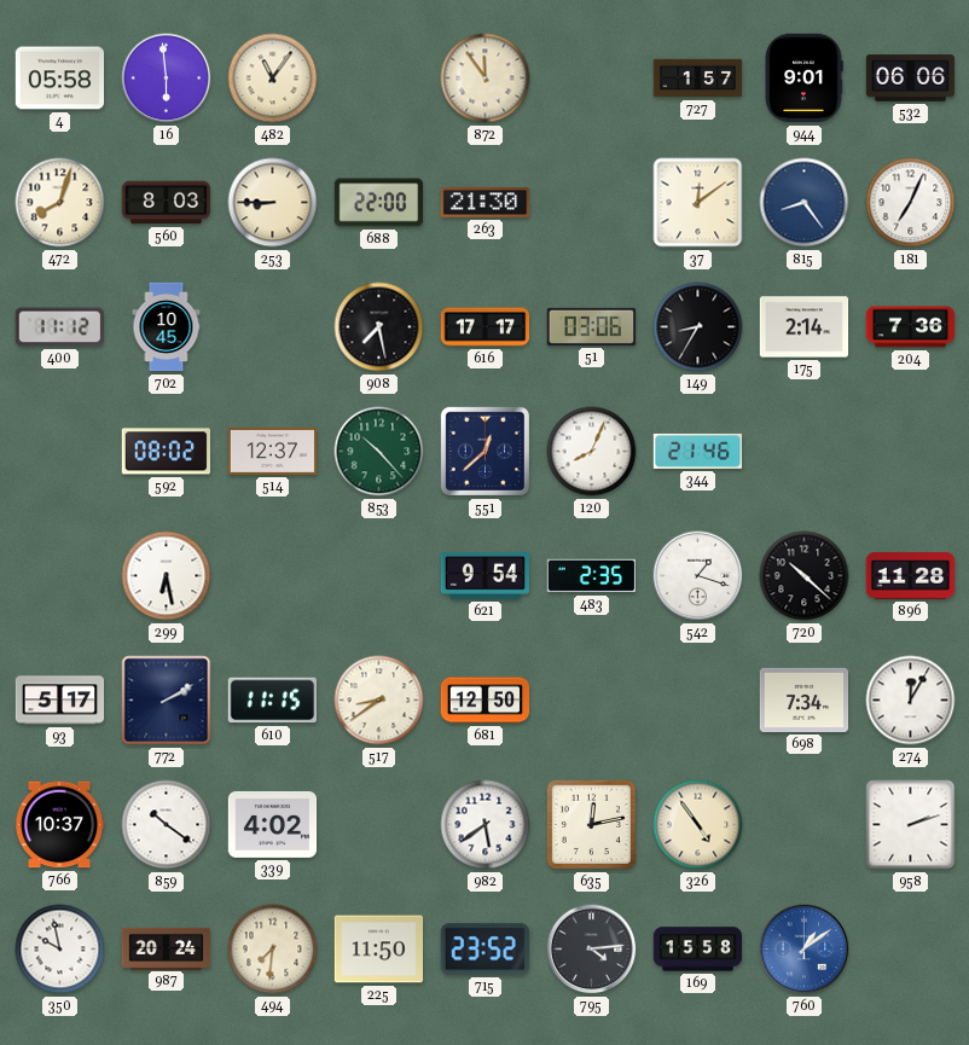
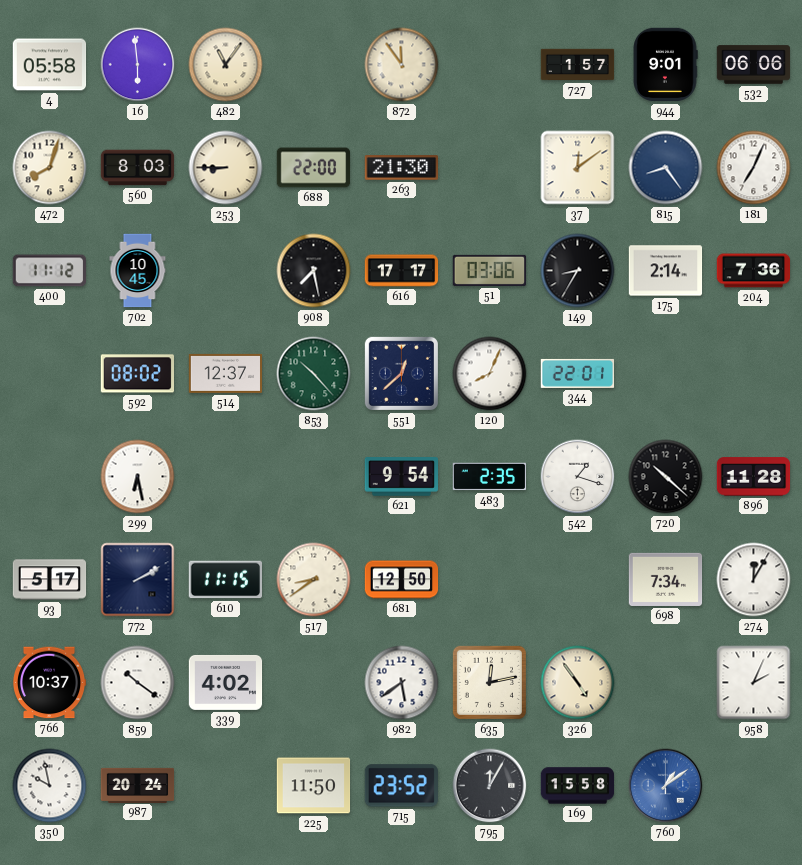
344: 21:46 -> 22:01 (578, 373)
958: 2:12 -> 2:04 (754, 683)
494: 7:31 -> none (273, 950)
795: 4:14 -> 12:05 (490, 786)
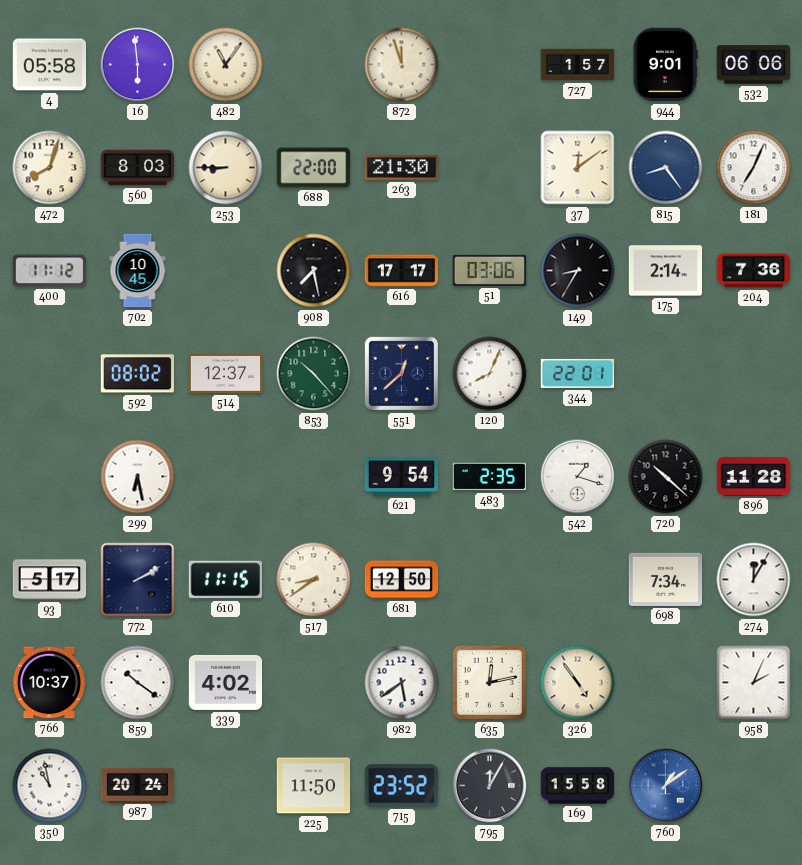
872: 11:54 -> 11:57 (402, 65)
350: 9:58 -> 10:58 (50, 786)
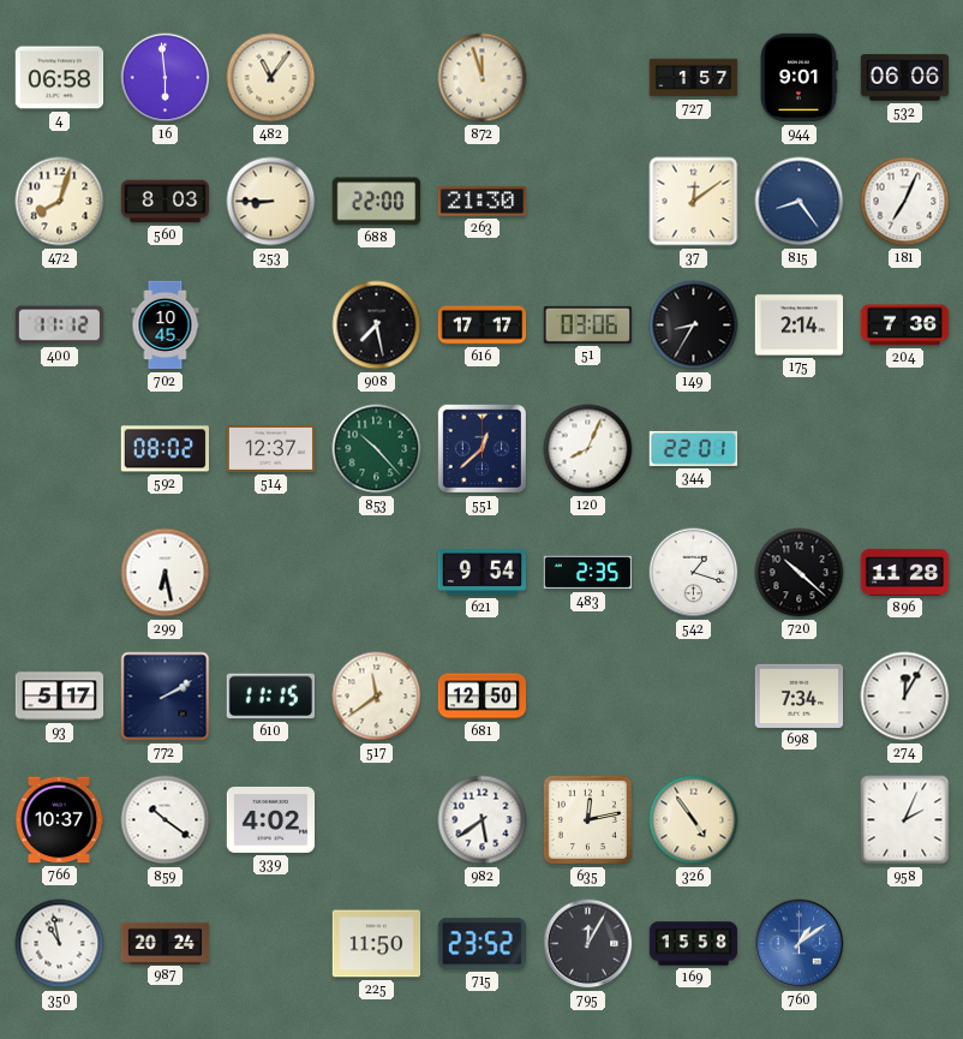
4: 05:58 -> 06:58 (60, 78)
517: 8:39 -> 11:39 (377, 697)
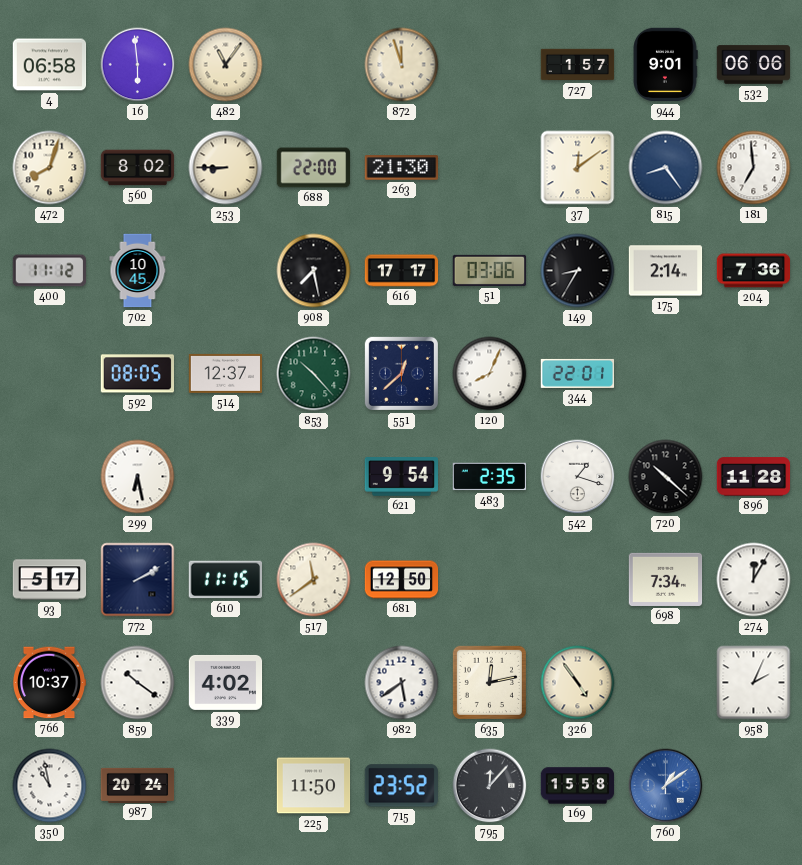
560: 8:03 -> 8:02 (138, 168)
181: 7:04 -> 6:59 (754, 168)
592: 08:02 -> 08:05 (137, 374)
795: 12:05 -> 12:07 (490, 786)
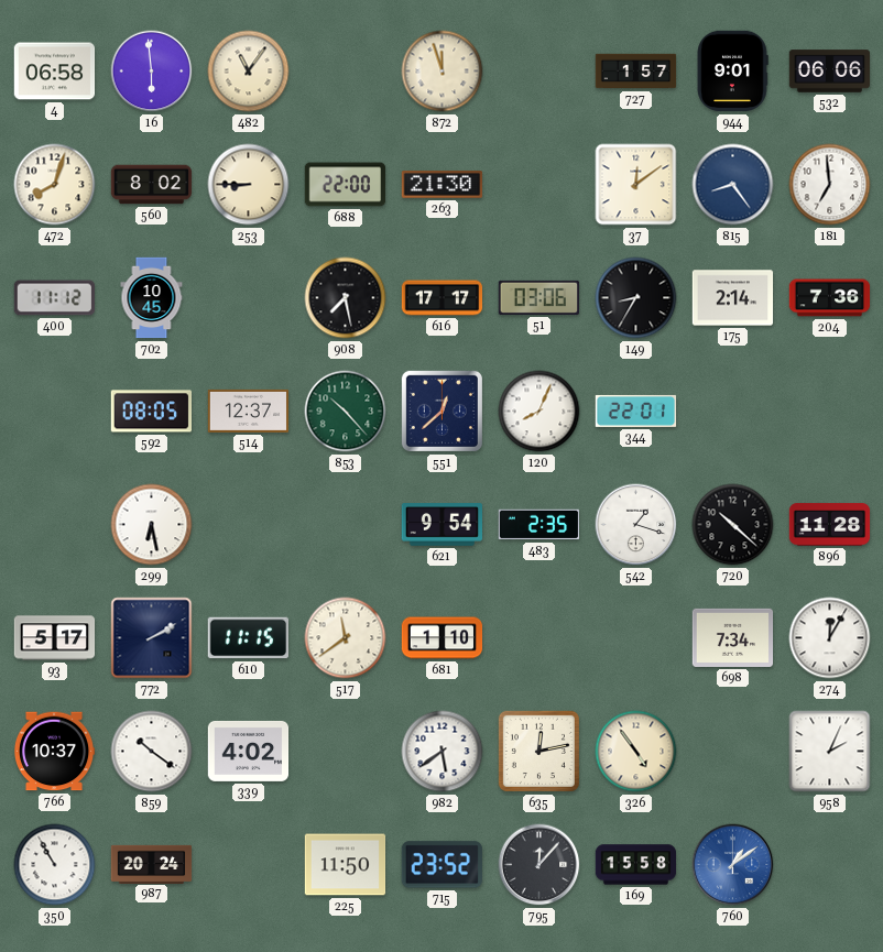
681: 12:50 -> 1:10 (443, 638)
350: 10:58 -> 10:55 (55, 865)
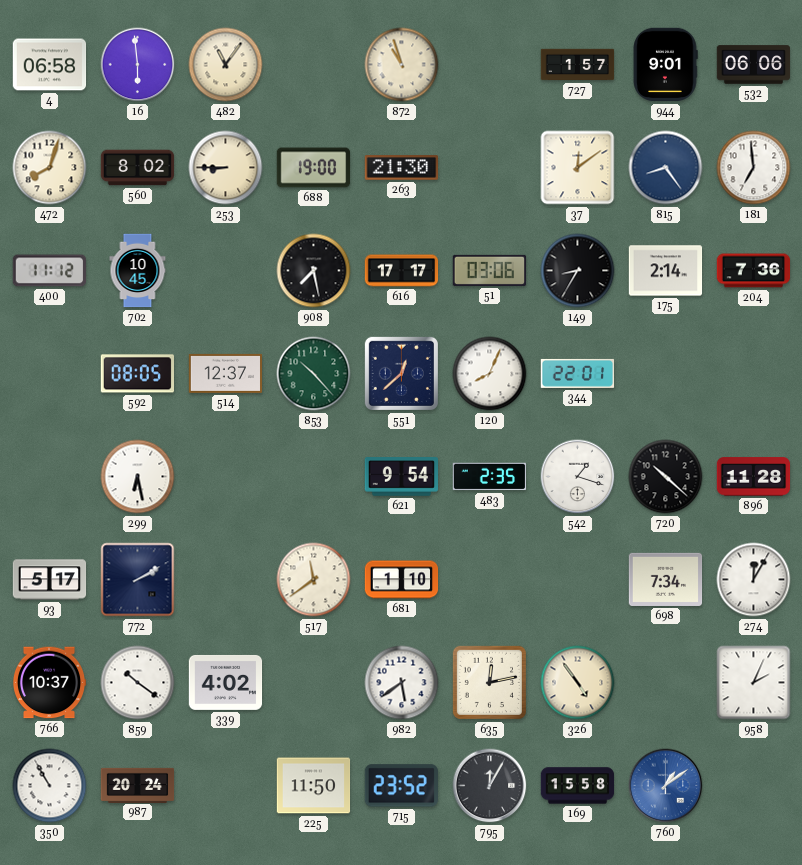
872: 11:57 -> 10:57 (402, 65)
688: 22:00 -> 19:00 (314, 168)
610: 11:15 -> none (248, 638)
795: 12:07 -> 12:05 (490, 786)
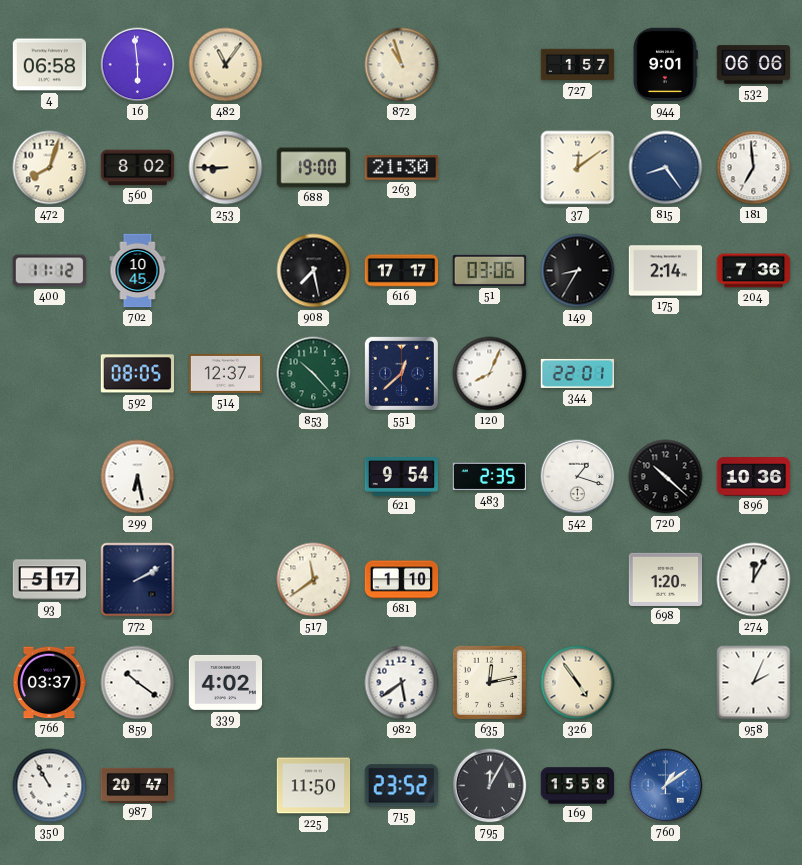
896: 11:28 -> 10:36 (754, 477)
698: 7:34 -> 1:20 (666, 579)
766: 10:37 -> 03:37 (49, 683)
987: 20:24 -> 20:47 (138, 785)
